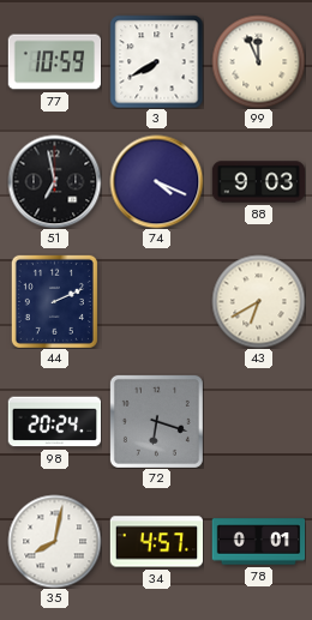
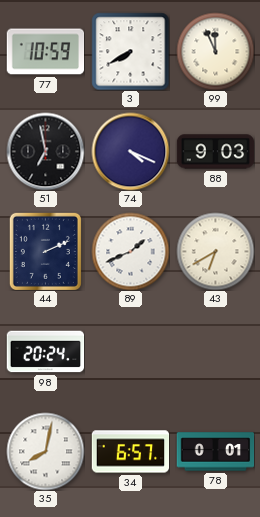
89: none -> 1:41 (130, 251)
72: 6:18 -> none (156, 421)
34: 4:57 -> 6:57 (130, 452)
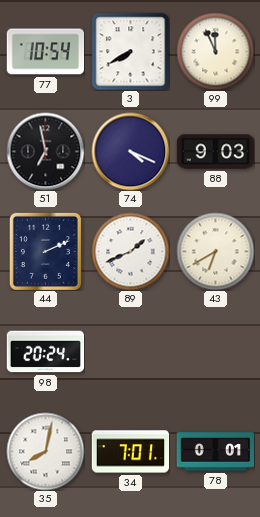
77: 10:59 -> 10:54 (45, 52)
34: 6:57 -> 7:01 (130, 452)
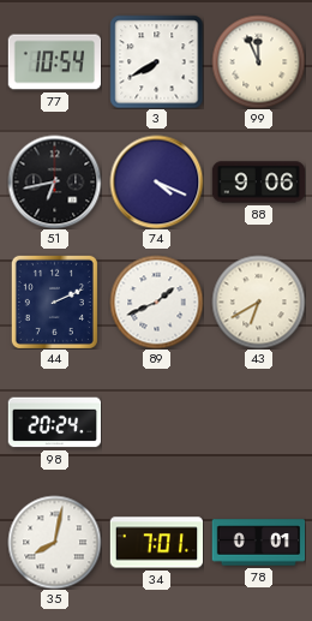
51: 6:58 -> 6:43 (54, 181)
88: 9:03 -> 9:06 (258, 183)
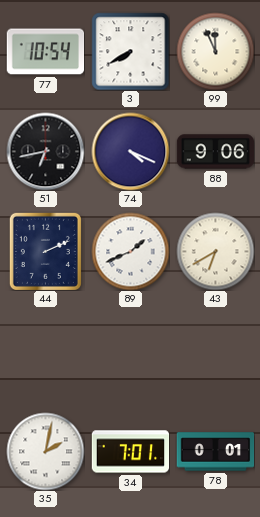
98: 20:24 -> none (54, 423)
35: 8:02 -> 2:02 (45, 451)
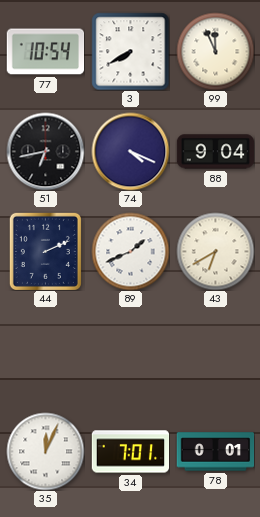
88: 9:06 -> 9:04 (215, 152)
35: 2:02 -> 12:04 (45, 451)
